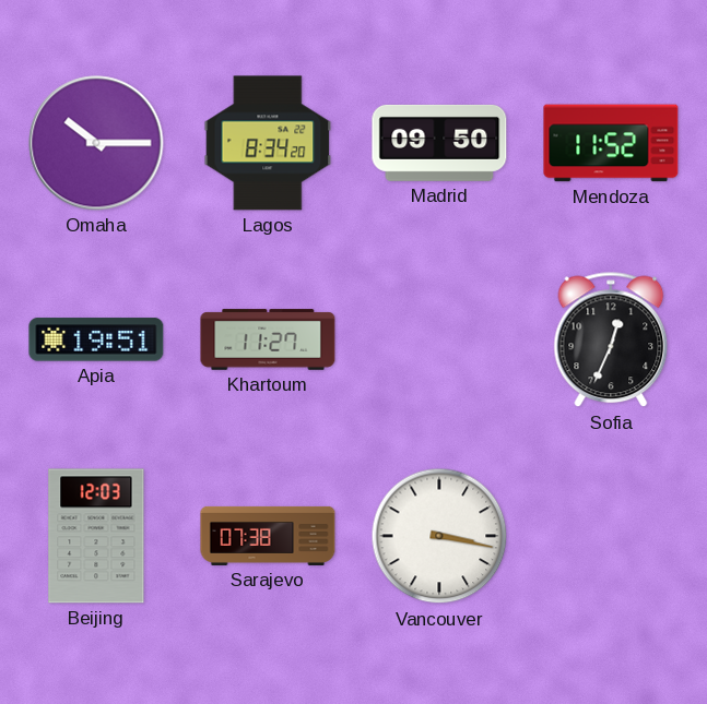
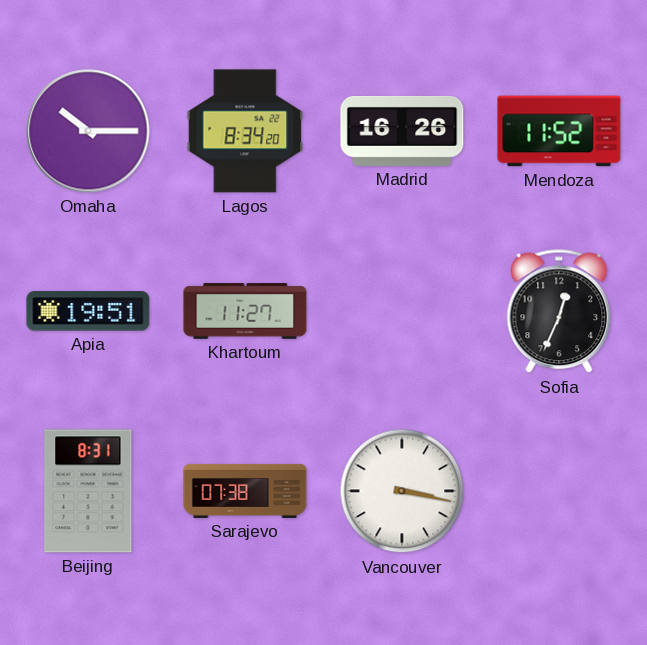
Madrid: 09:50 -> 16:26 (402, 131)
Beijing: 12:03 -> 8:31 (88, 491)
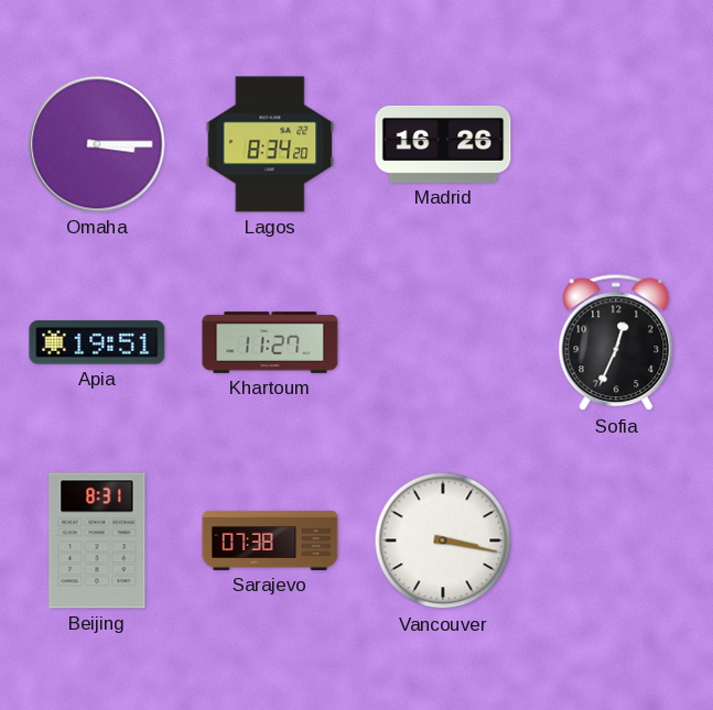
Omaha: 10:15 -> 3:15 (97, 144)
Mendoza: 11:52 -> none (559, 131)
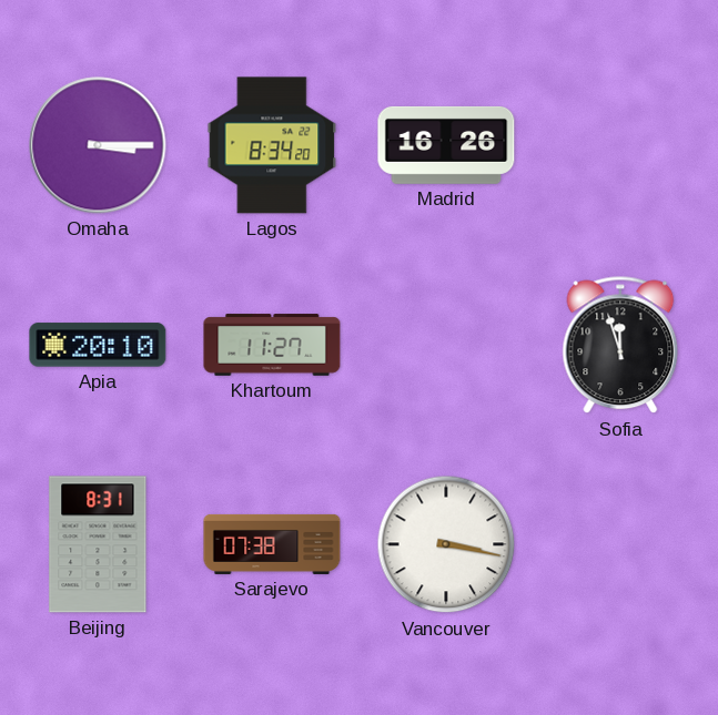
Apia: 19:51 -> 20:10 (98, 345)
Sofia: 12:34 -> 11:57 (620, 345)
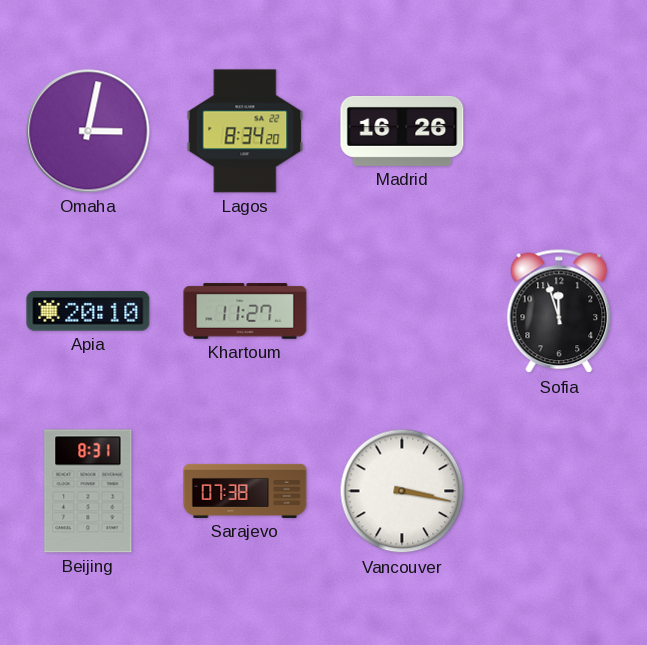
Omaha: 3:15 -> 3:02 (88, 131)
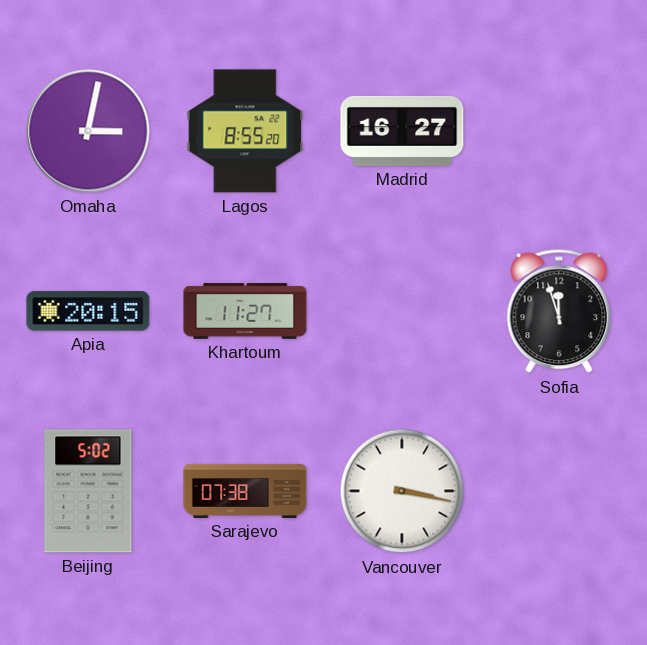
Lagos: 8:34 -> 8:55 (245, 131)
Madrid: 16:26 -> 16:27 (402, 131)
Apia: 20:10 -> 20:15 (88, 311)
Beijing: 8:31 -> 5:02 (88, 491)
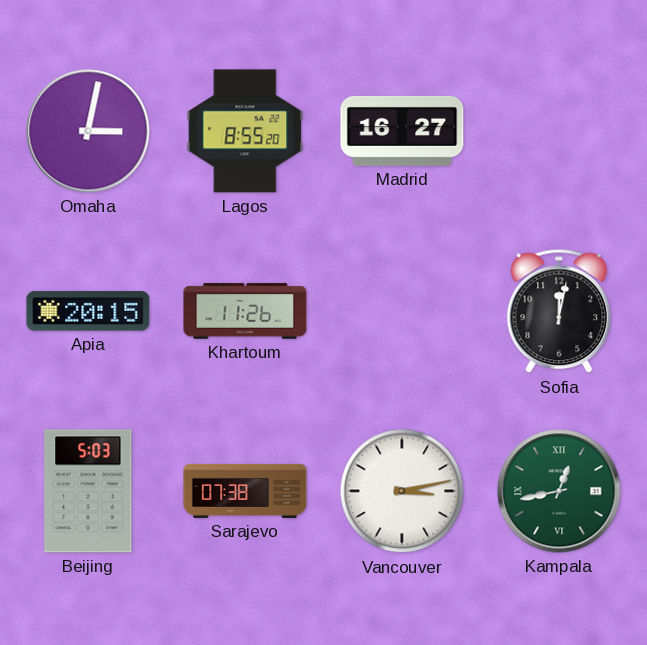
Khartoum: 11:27 -> 11:26 (245, 311)
Sofia: 11:57 -> 12:02 (559, 311)
Beijing: 5:02 -> 5:03 (88, 491)
Vancouver: 3:17 -> 3:13 (402, 491)
Kampala: none -> 12:43 (559, 491)
